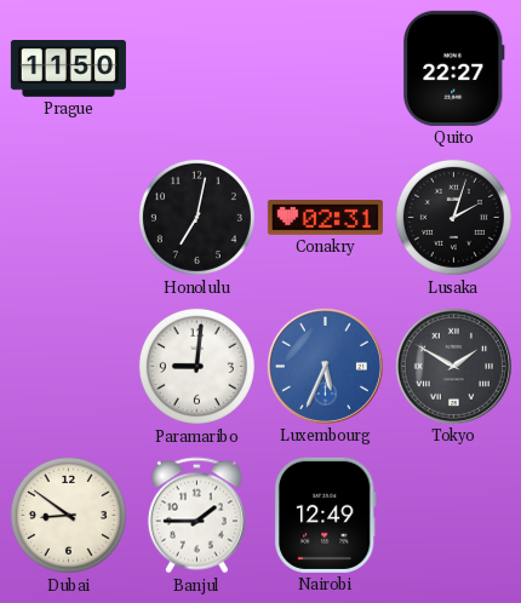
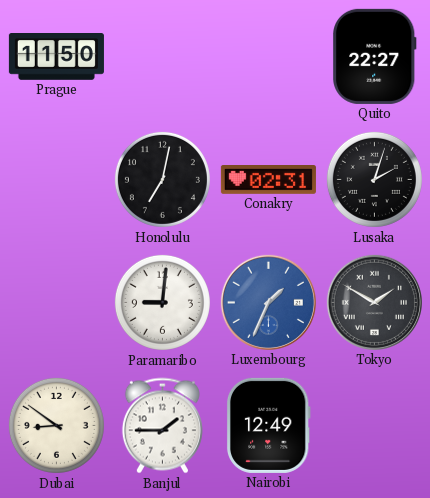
Luxembourg: 5:34 -> 1:34 (268, 302)
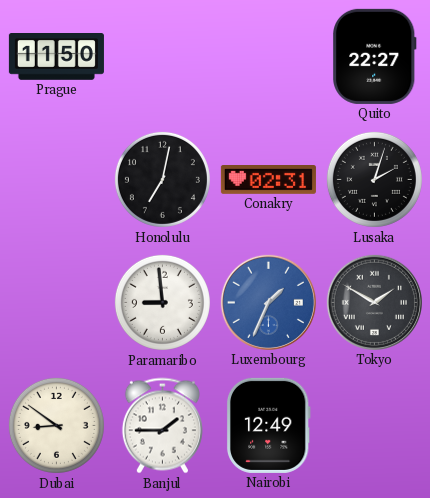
Paramaribo: 9:01 -> 8:59 (162, 302)
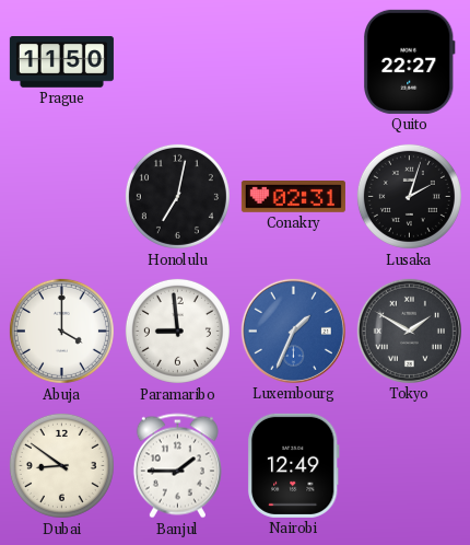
Abuja: none -> 4:00 (61, 331)
